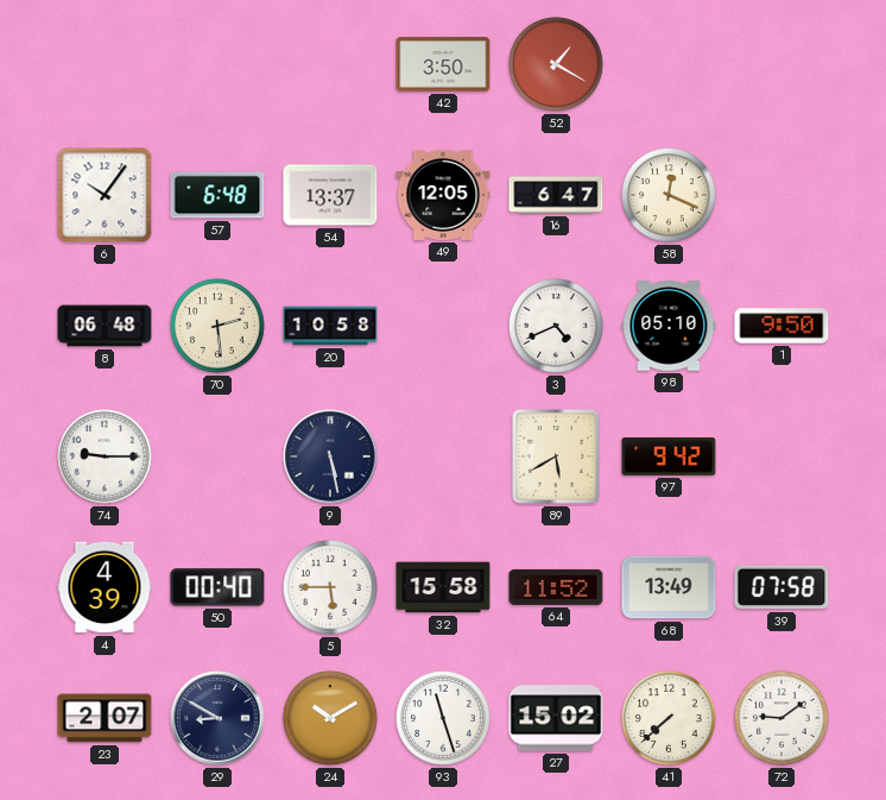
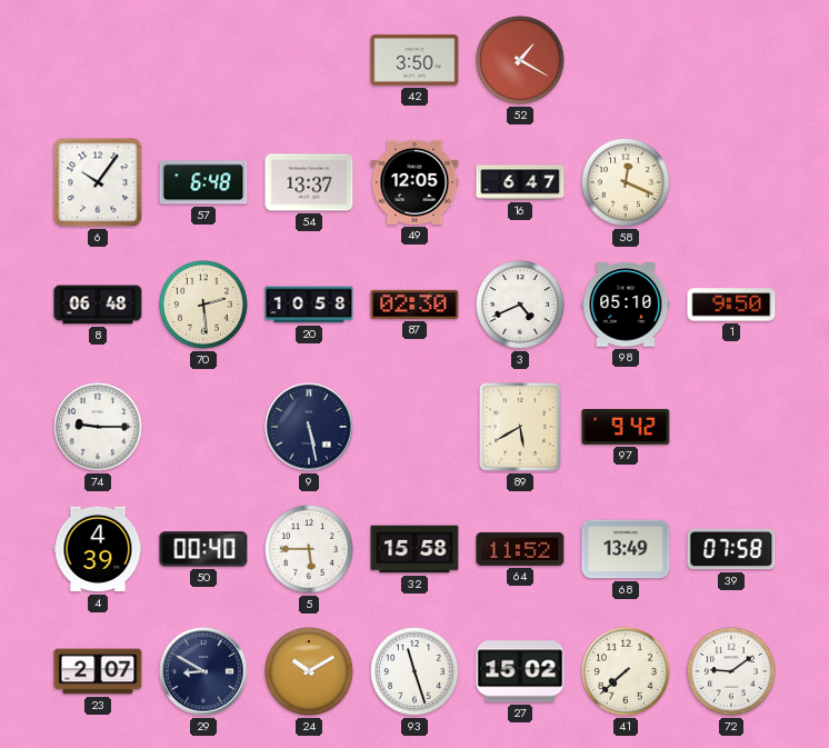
87: none -> 02:30 (414, 305)
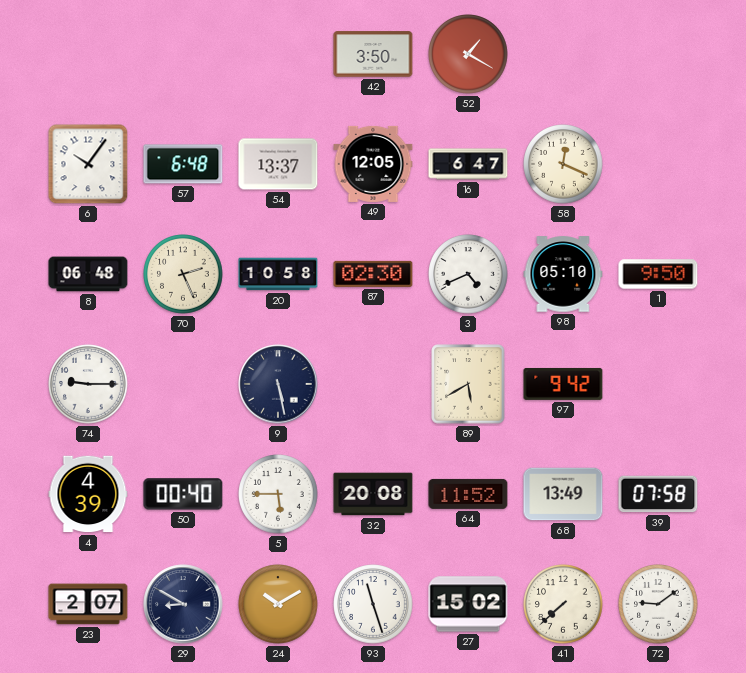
70: 2:29 -> 2:26 (183, 274)
32: 15:58 -> 20:08 (373, 494)
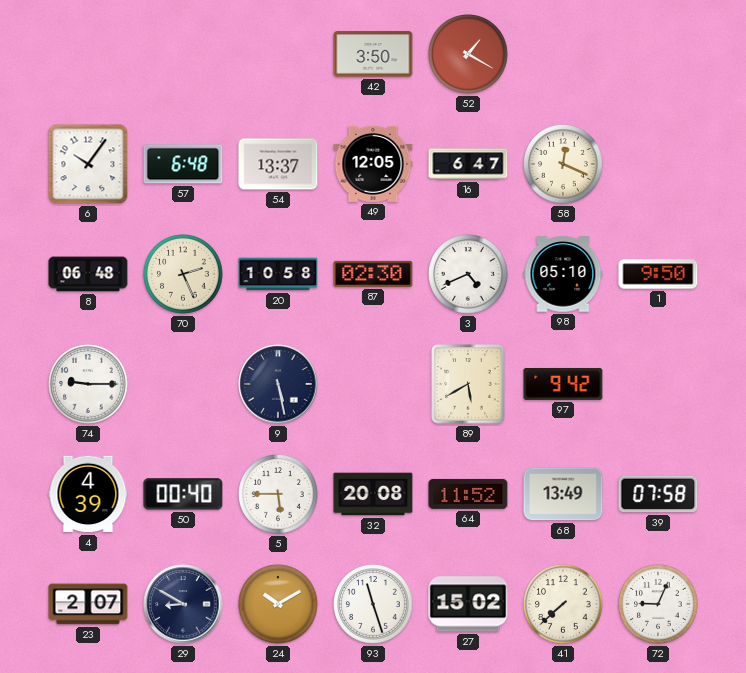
72: 9:09 -> 9:04 (658, 604)
